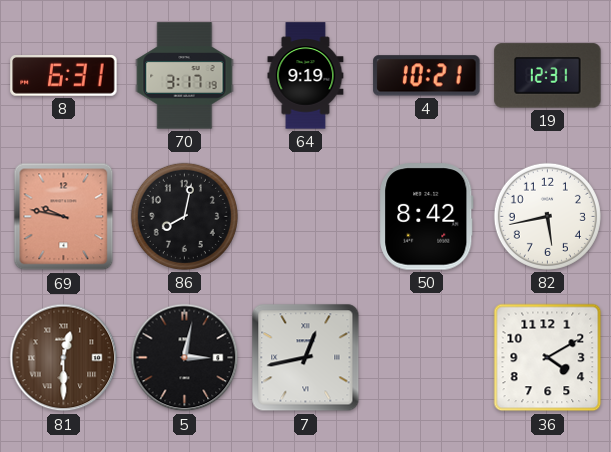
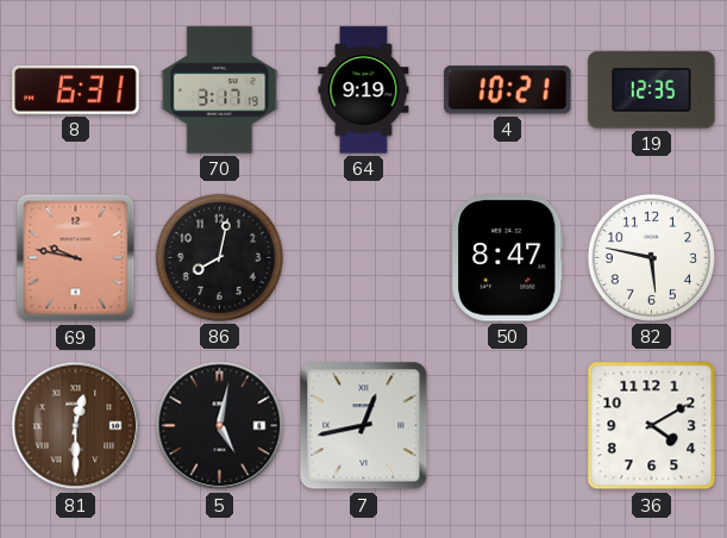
19: 12:31 -> 12:35 (652, 90)
50: 8:42 -> 8:47 (508, 258)
82: 5:43 -> 5:47 (651, 257)
5: 3:02 -> 5:02 (220, 426)
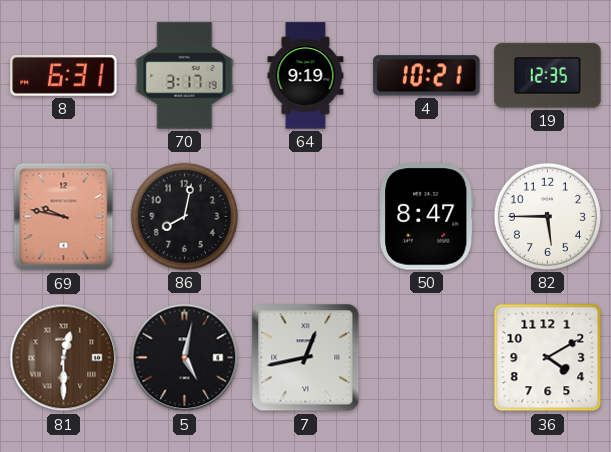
82: 5:47 -> 5:45 (547, 216)
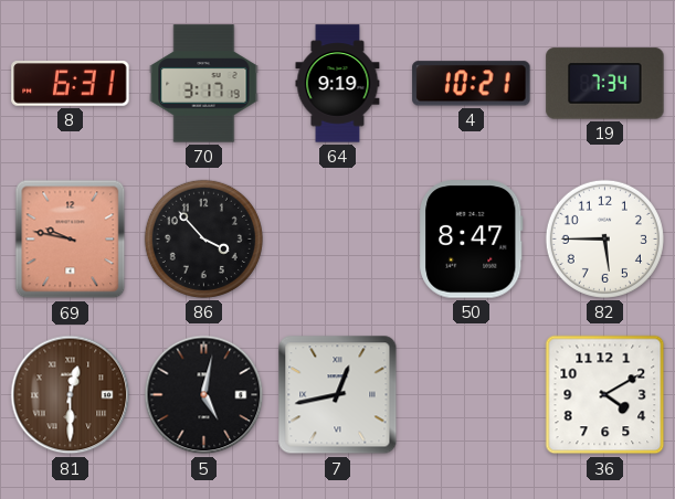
19: 12:35 -> 7:34 (605, 84)
86: 8:02 -> 3:53 (203, 238)
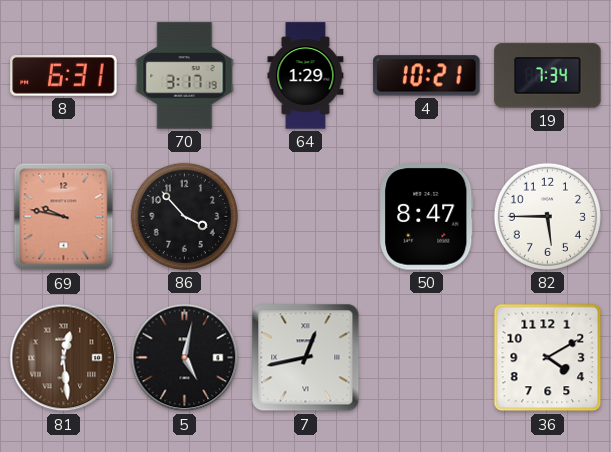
64: 9:19 -> 1:29 (306, 76)
81: 12:30 -> 12:29 (64, 358)
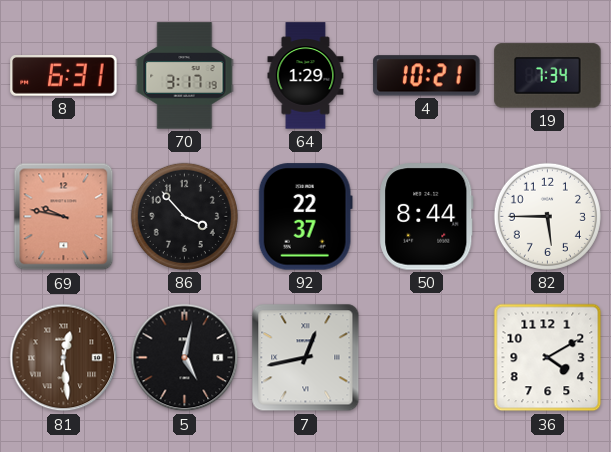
92: none -> 22:37 (305, 217)
50: 8:47 -> 8:44 (427, 217)
